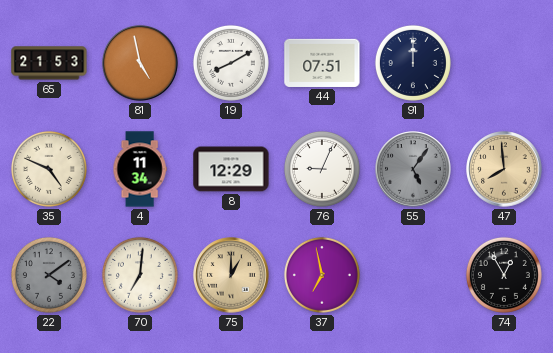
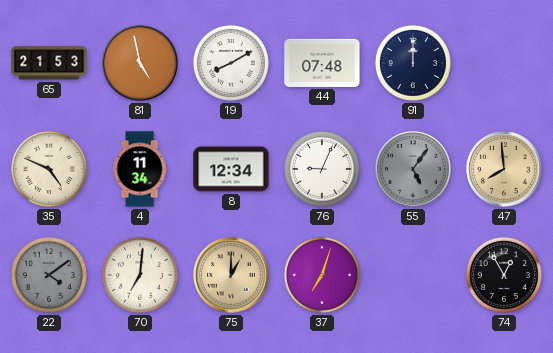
44: 07:51 -> 07:48 (322, 63)
8: 12:29 -> 12:34 (231, 169)
37: 6:58 -> 7:03 (322, 275)
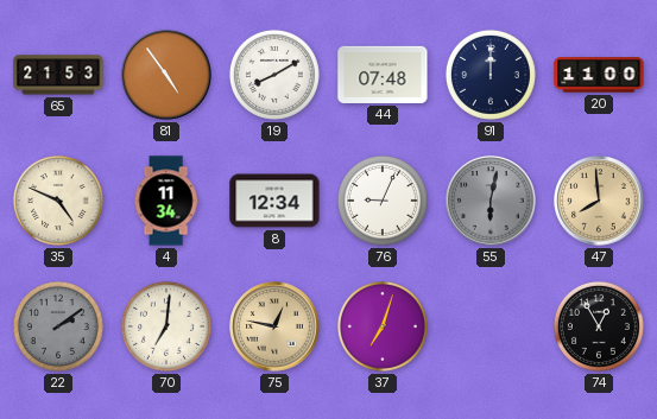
81: 4:58 -> 4:54 (166, 75)
20: none -> 11:00 (599, 75)
55: 5:06 -> 6:02 (491, 201)
22: 4:09 -> 2:09 (58, 326)
75: 1:00 -> 12:47 (274, 326)
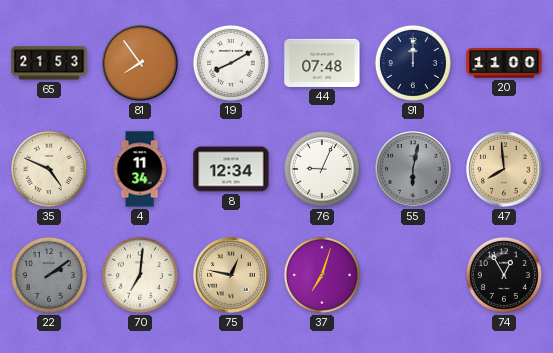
81: 4:54 -> 7:54 (140, 63)
